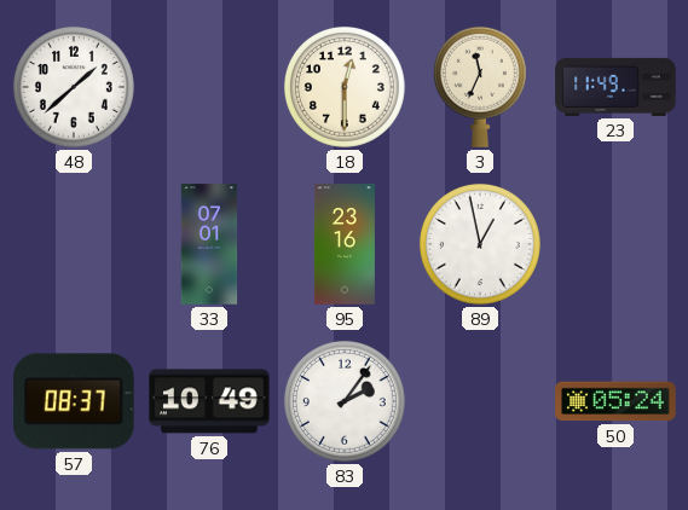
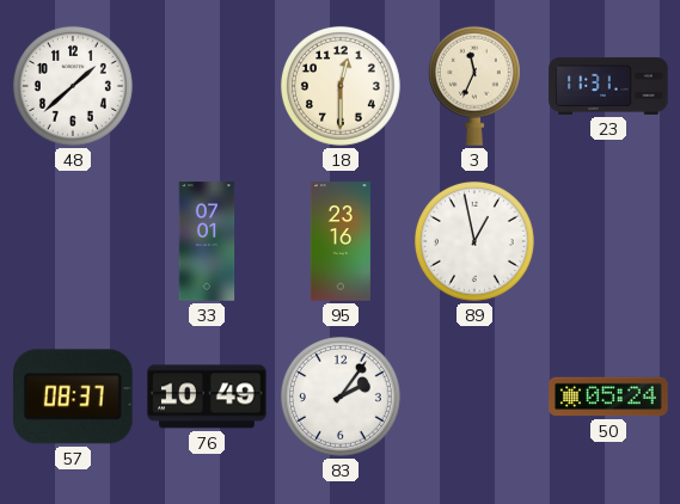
23: 11:49 -> 11:31 (608, 86)
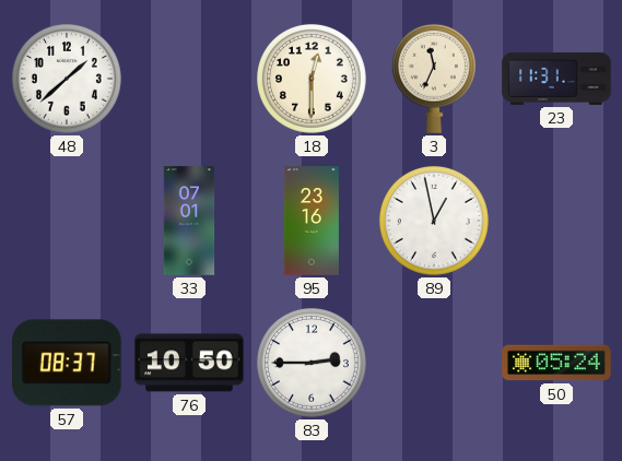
76: 10:49 -> 10:50 (189, 363)
83: 2:06 -> 2:45 (312, 363)
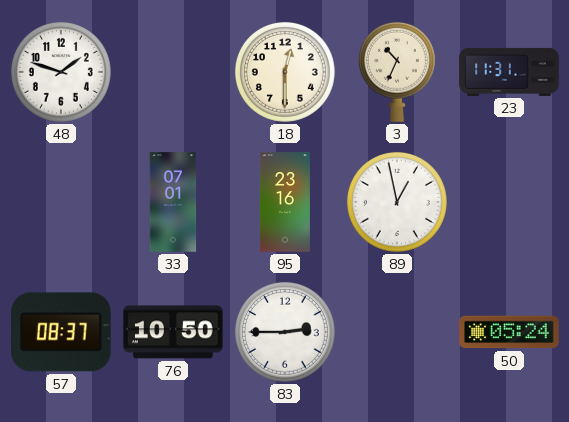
48: 1:38 -> 1:48 (61, 72)
3: 11:34 -> 10:34 (397, 72)
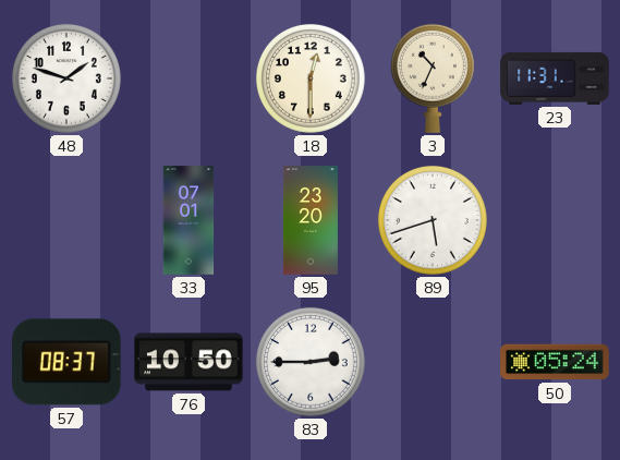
95: 23:16 -> 23:20 (311, 220)
89: 12:58 -> 5:42 (433, 220)
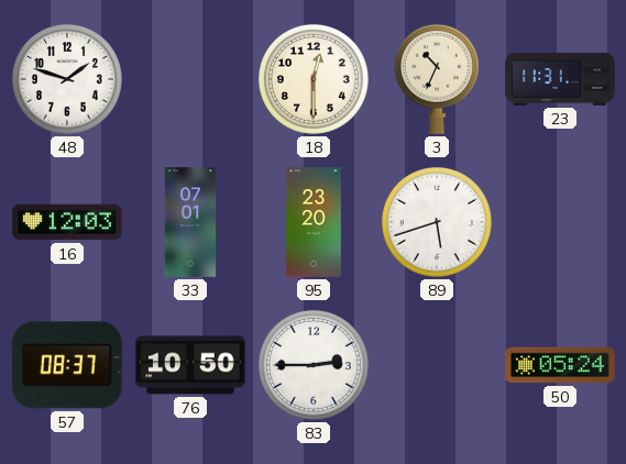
16: none -> 12:03 (67, 222)
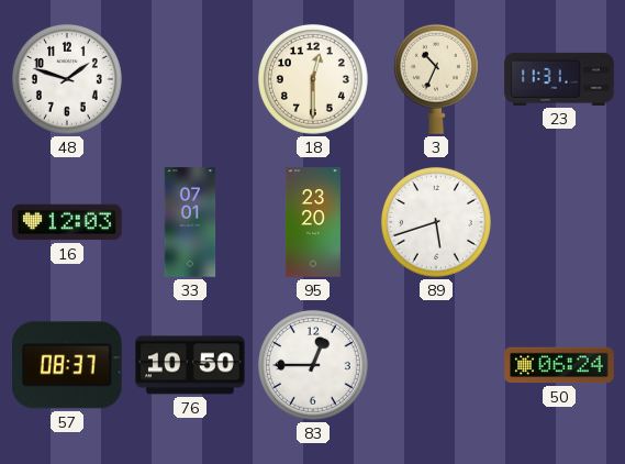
83: 2:45 -> 12:45 (313, 365)
50: 05:24 -> 06:24 (559, 365)
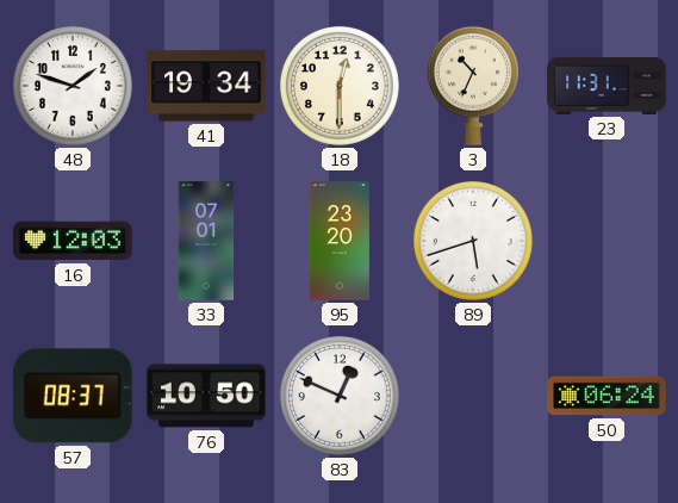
41: none -> 19:34 (206, 86)
83: 12:45 -> 12:49 (340, 396)
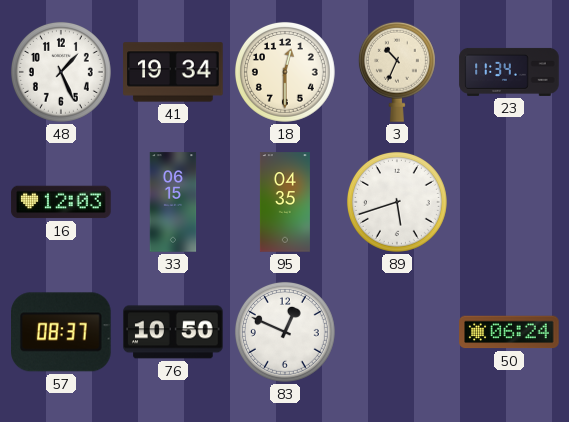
48: 1:48 -> 1:26 (61, 72)
23: 11:31 -> 11:34 (509, 72)
33: 07:01 -> 06:15 (173, 202)
95: 23:20 -> 04:35 (285, 202)
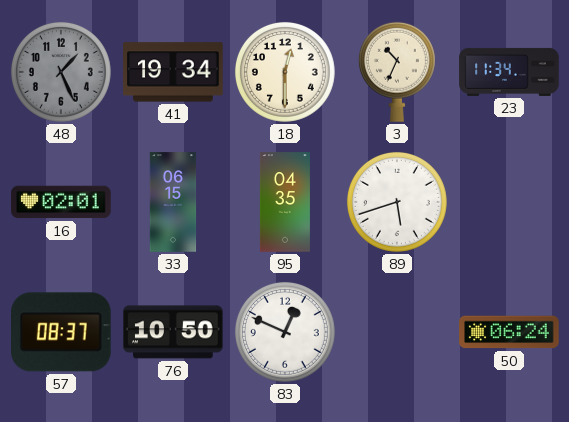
48 dial: white -> grey (61, 72)
16: 12:03 -> 02:01 (61, 202)
